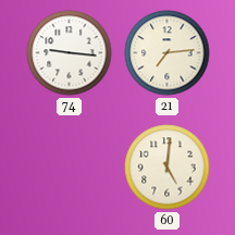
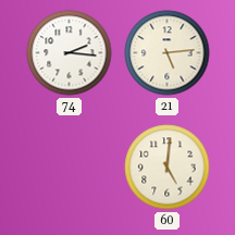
74: 9:16 -> 2:16 (70, 53)
21: 7:14 -> 5:14 (168, 53)
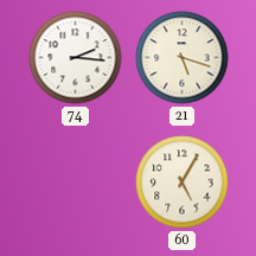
21: 5:14 -> 5:18 (183, 58)
60: 5:01 -> 5:05 (183, 183)
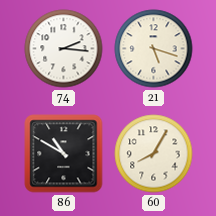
86: none -> 10:50 (64, 154)
60: 5:05 -> 8:05 (154, 154)
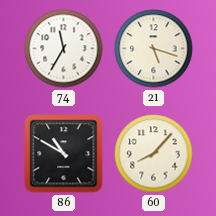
74: 2:16 -> 11:35 (64, 49)
60: 8:05 -> 8:07 (154, 154)
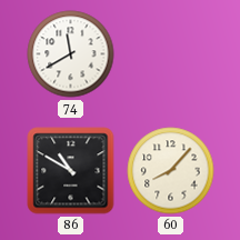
74: 11:35 -> 11:40 (71, 54)
21: 5:18 -> none (154, 49)
